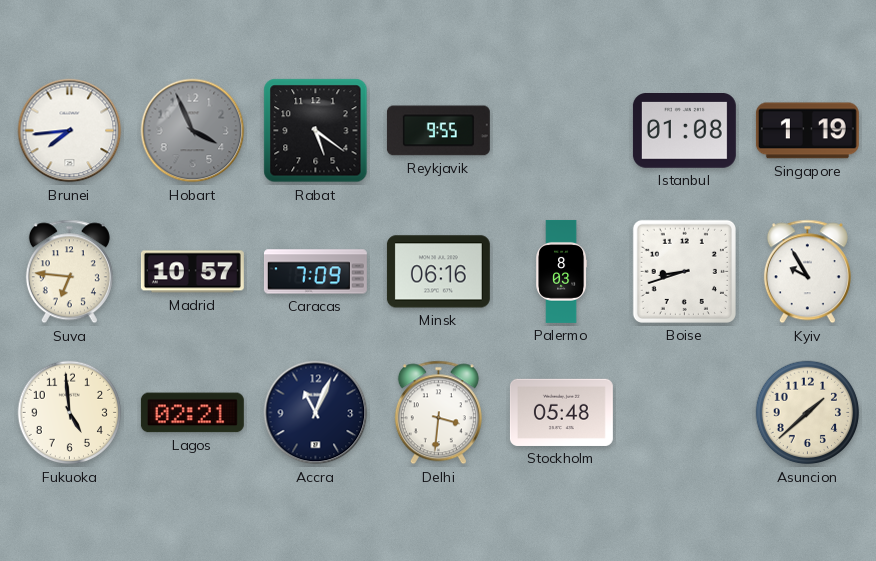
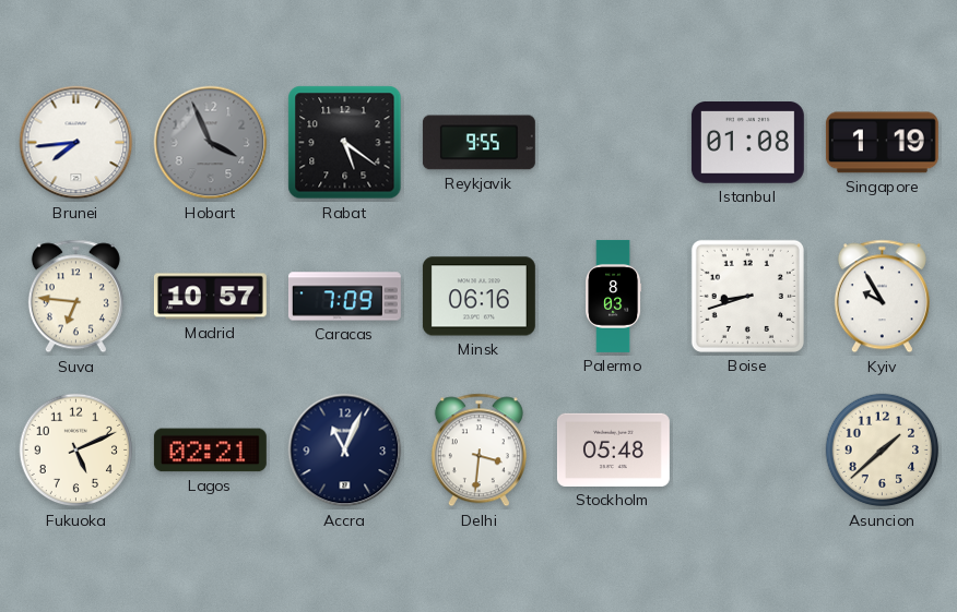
Fukuoka: 4:59 -> 5:11 (76, 451)
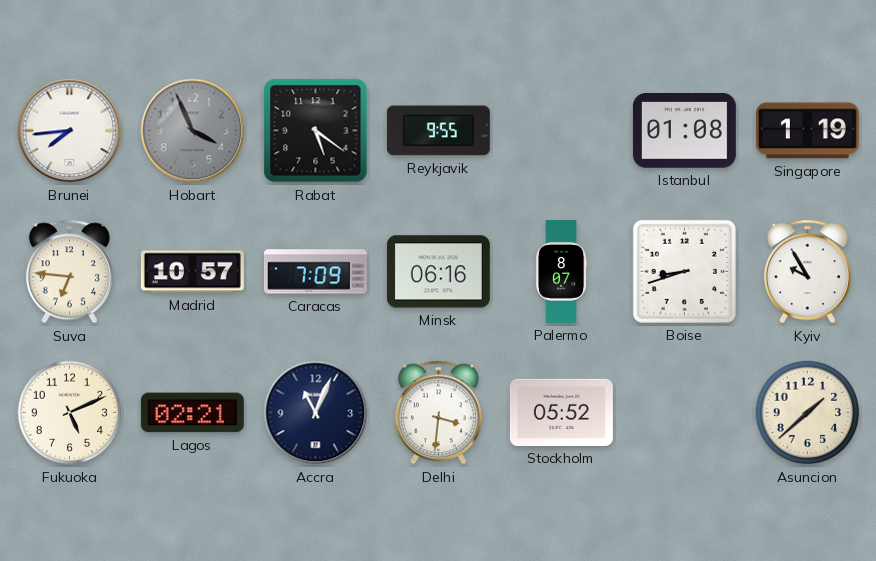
Palermo: 8:03 -> 8:07 (562, 272)
Stockholm: 05:48 -> 05:52 (561, 412)
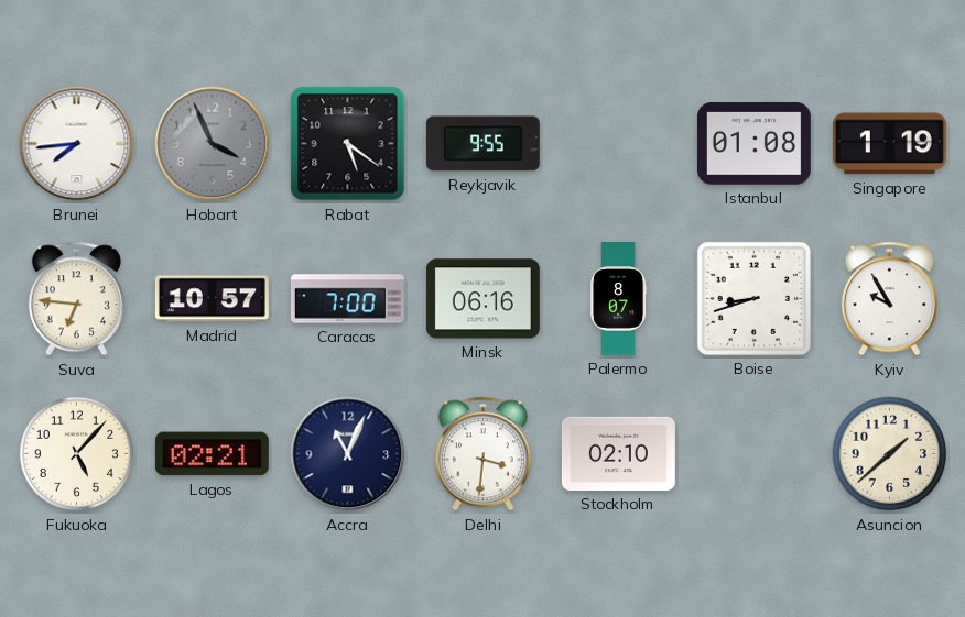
Caracas: 7:09 -> 7:00 (347, 299)
Fukuoka: 5:11 -> 5:07 (77, 454)
Stockholm: 05:52 -> 02:10 (618, 453)
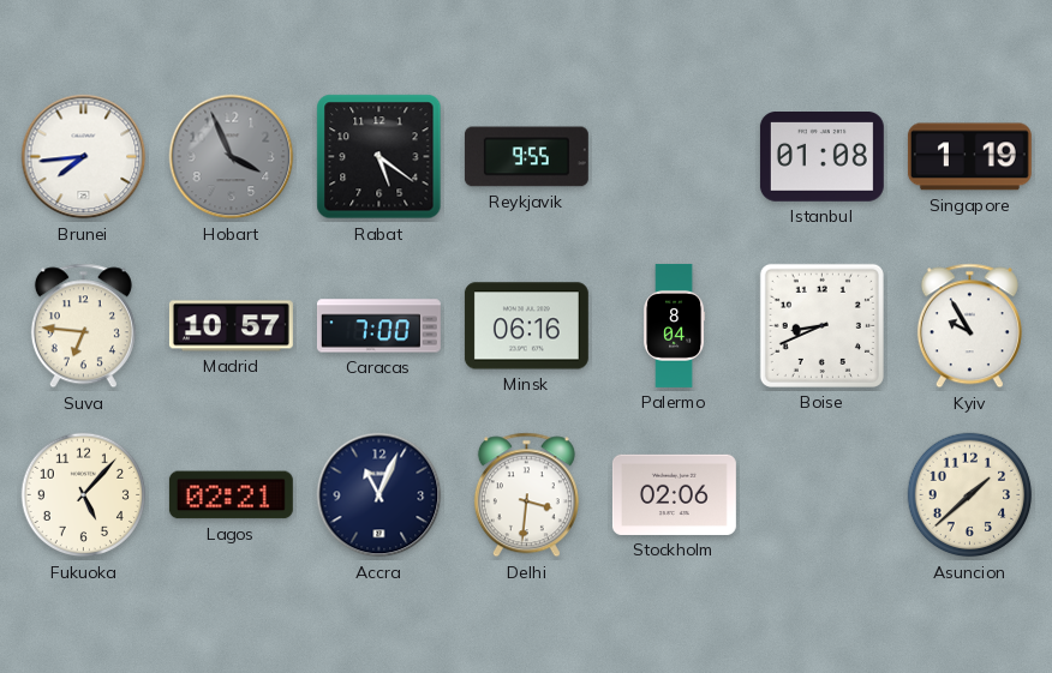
Palermo: 8:07 -> 8:04 (675, 326)
Boise: 8:42 -> 8:41 (821, 325)
Stockholm: 02:10 -> 02:06 (674, 494)
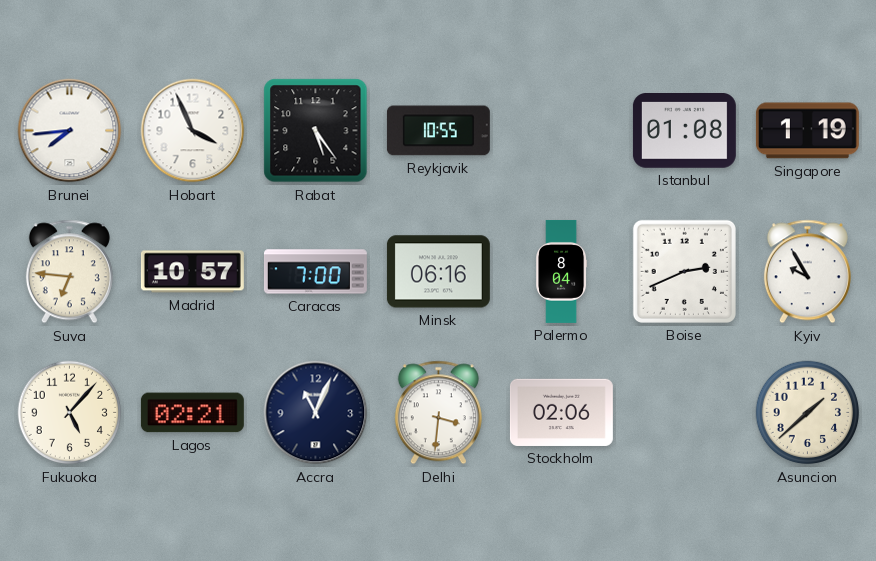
Hobart dial: grey -> white (193, 131)
Rabat: 5:21 -> 5:24 (316, 131)
Reykjavik: 9:55 -> 10:55 (438, 131)
Boise: 8:41 -> 2:41 (684, 271)
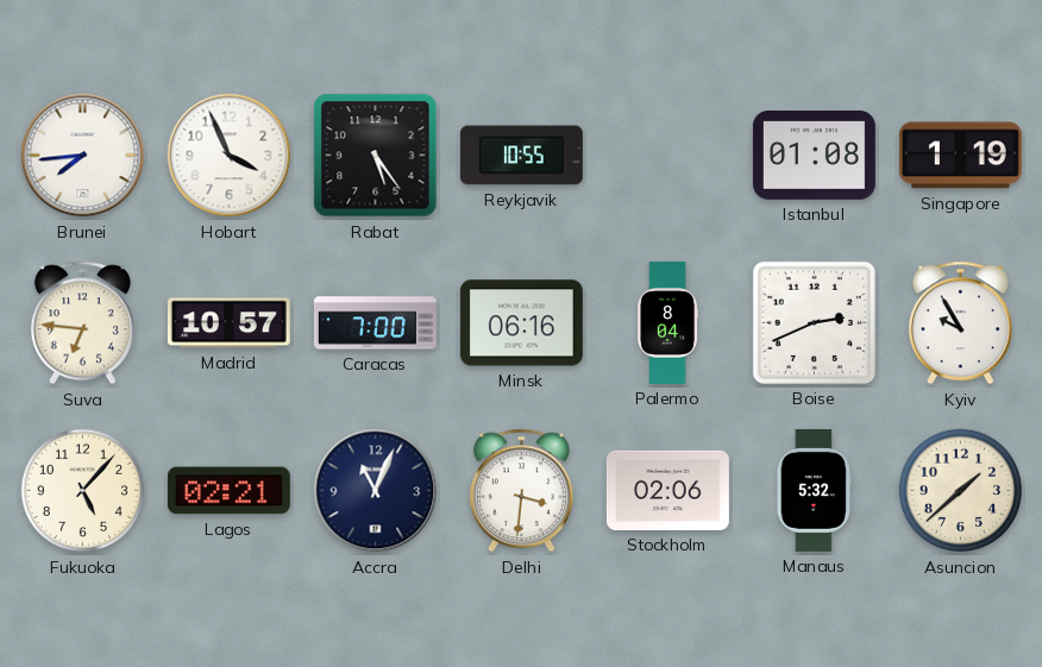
Manaus: none -> 5:32 (814, 490)
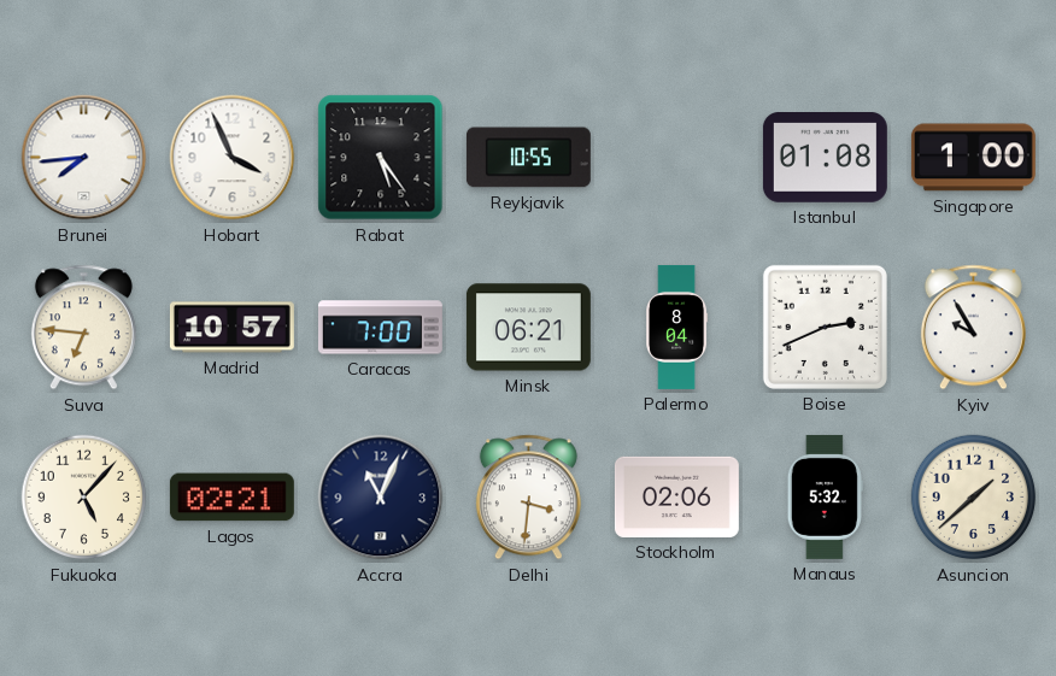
Singapore: 1:19 -> 1:00 (973, 158)
Minsk: 06:16 -> 06:21 (528, 328)
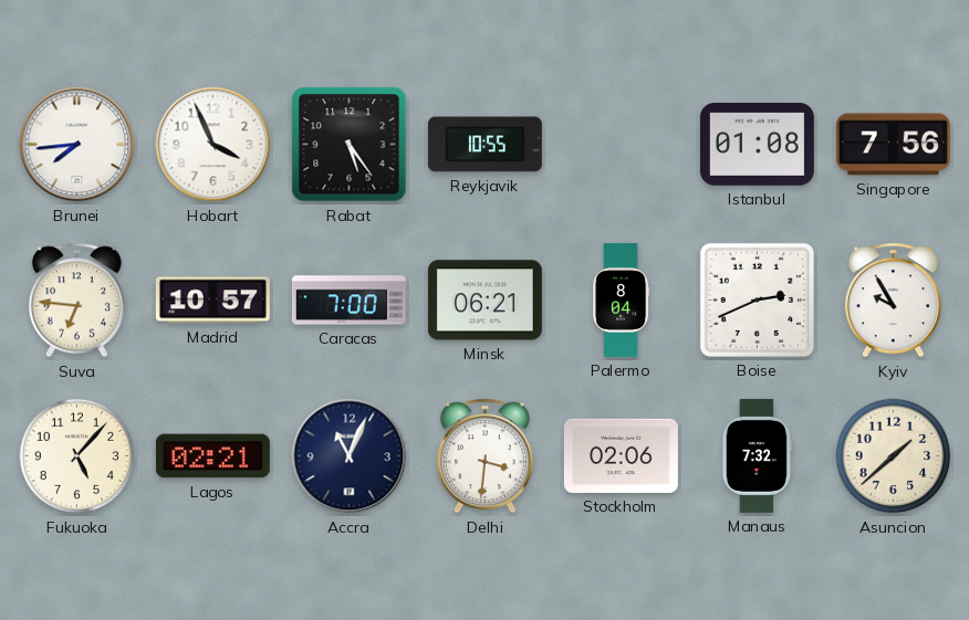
Singapore: 1:00 -> 7:56 (893, 145)
Manaus: 5:32 -> 7:32 (757, 455)
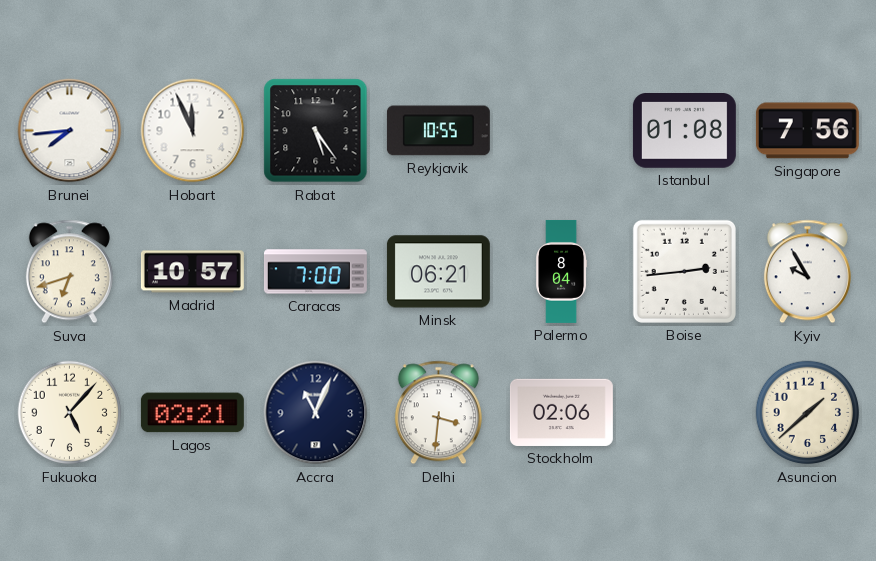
Hobart: 3:56 -> 11:56 (193, 131)
Suva: 6:46 -> 6:42 (69, 272)
Boise: 2:41 -> 2:44 (684, 271)
Manaus: 7:32 -> none (757, 455)
